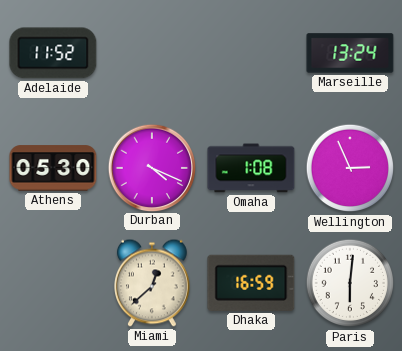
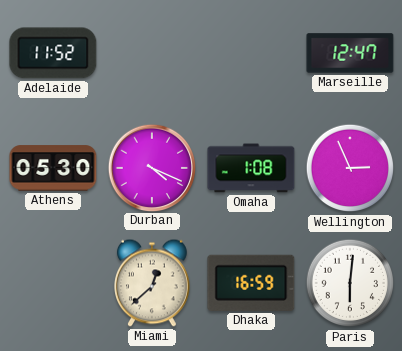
Marseille: 13:24 -> 12:47 (350, 53)
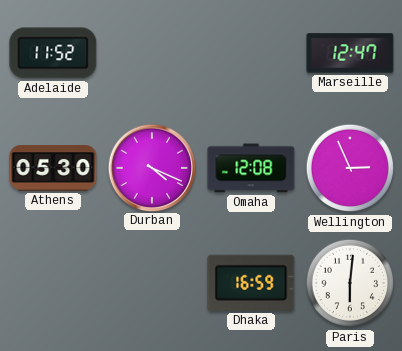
Omaha: 1:08 -> 12:08 (251, 168)
Miami: 12:38 -> none (153, 283)
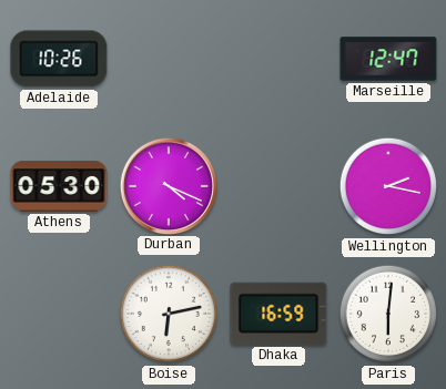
Adelaide: 11:52 -> 10:26 (59, 59)
Omaha: 12:08 -> none (251, 168)
Wellington: 2:56 -> 2:17 (388, 186)
Boise: none -> 6:13 (169, 314)
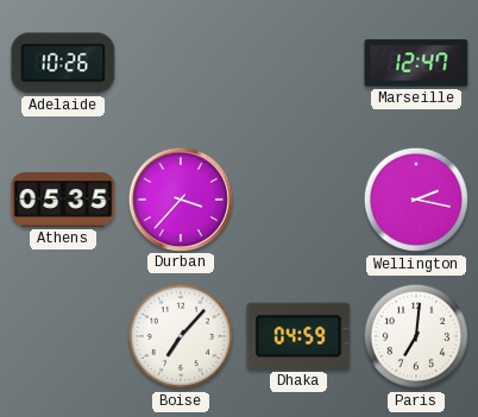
Athens: 05:30 -> 05:35 (63, 200)
Durban: 4:19 -> 3:37 (180, 198)
Boise: 6:13 -> 7:07 (181, 336)
Dhaka: 16:59 -> 04:59 (298, 336)
Paris: 6:01 -> 7:01 (416, 336)
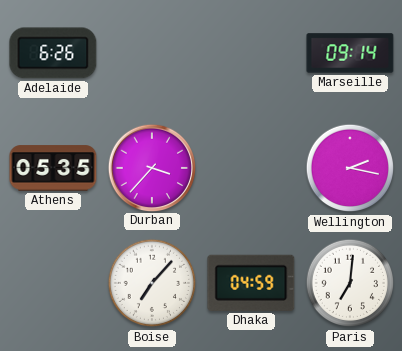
Adelaide: 10:26 -> 6:26 (53, 53)
Marseille: 12:47 -> 09:14 (350, 53)
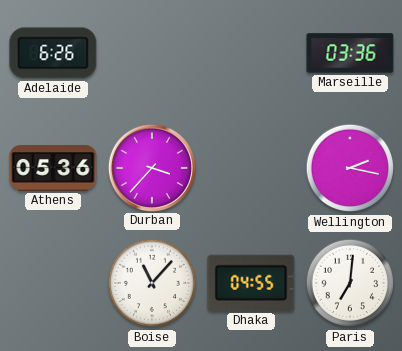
Marseille: 09:14 -> 03:36 (350, 53)
Athens: 05:35 -> 05:36 (53, 168)
Boise: 7:07 -> 11:07 (152, 283)
Dhaka: 04:59 -> 04:55 (251, 283)
